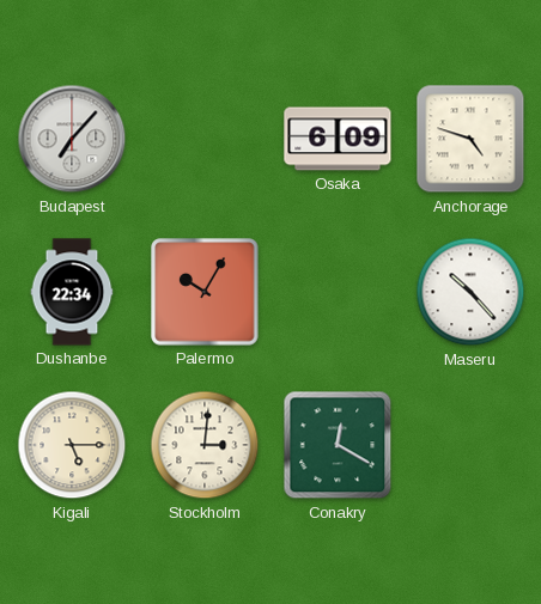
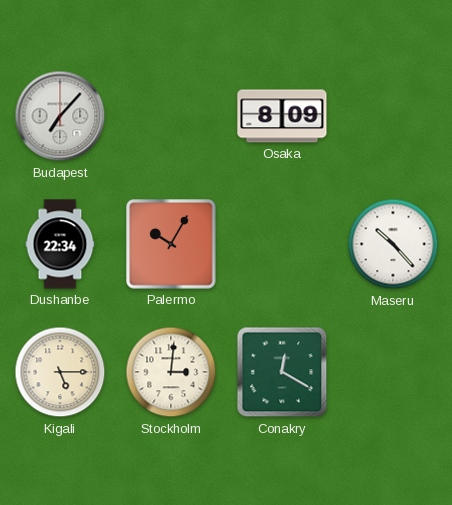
Osaka: 6:09 -> 8:09 (282, 116)
Anchorage: 4:48 -> none (470, 139)
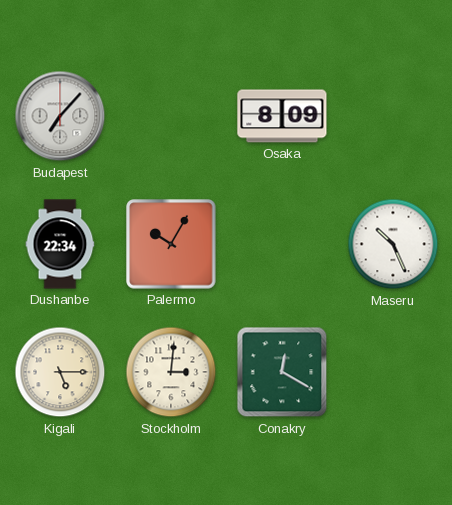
Maseru: 10:23 -> 10:26 (393, 244)
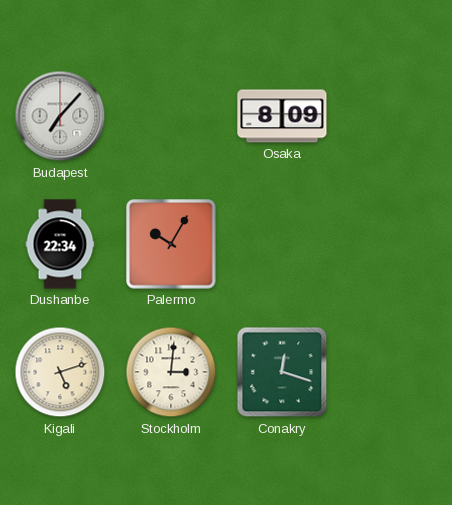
Maseru: 10:26 -> none (393, 244)
Kigali: 5:15 -> 5:12 (60, 372)
Conakry: 12:20 -> 12:18 (282, 372)
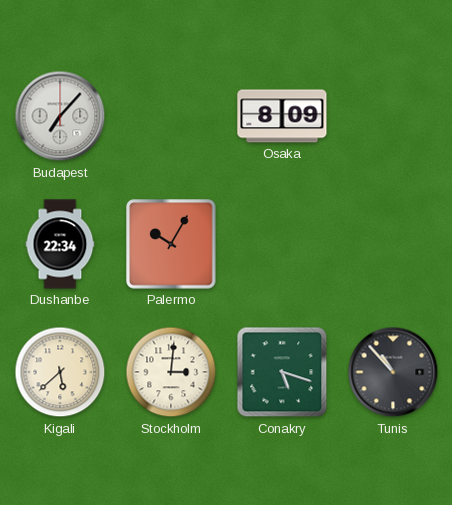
Kigali: 5:12 -> 5:38 (60, 372)
Conakry: 12:18 -> 5:18 (282, 372)
Tunis: none -> 10:53 (393, 372)
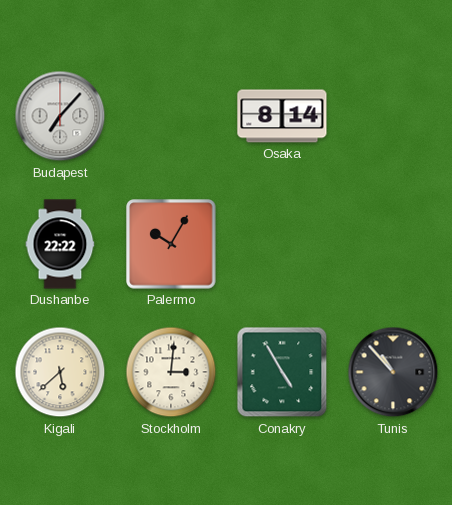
Osaka: 8:09 -> 8:14 (282, 116)
Dushanbe: 22:34 -> 22:22 (60, 244)
Conakry: 5:18 -> 4:55 (282, 372)
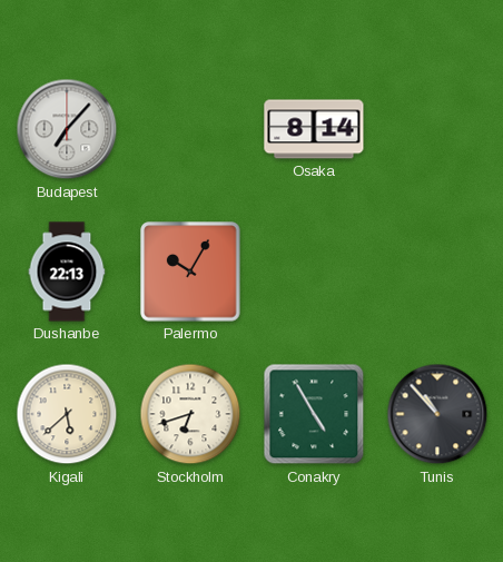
Dushanbe: 22:22 -> 22:13 (67, 272)
Stockholm: 3:01 -> 6:42 (190, 414)
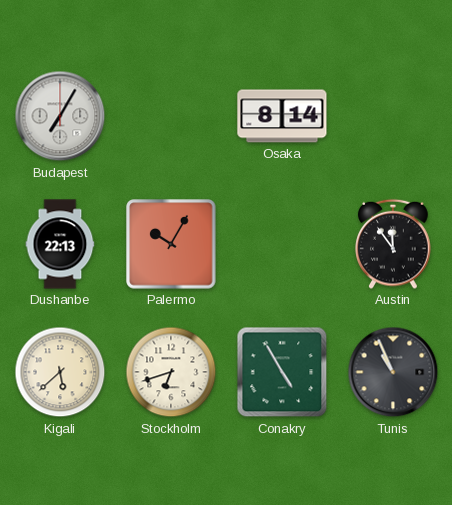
Budapest: 7:07 -> 7:05 (60, 116)
Austin: none -> 11:54 (393, 244)
Tunis: 10:53 -> 10:56 (393, 372)
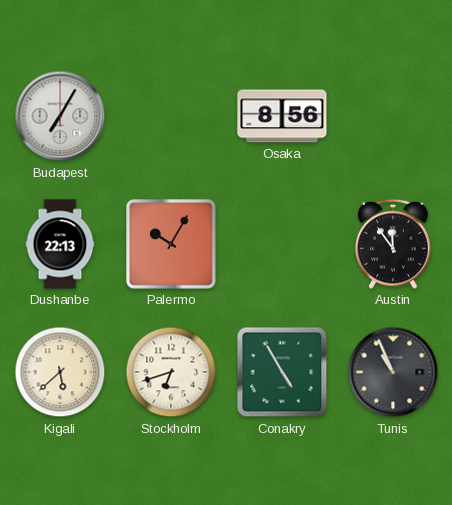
Osaka: 8:14 -> 8:56 (282, 116)
